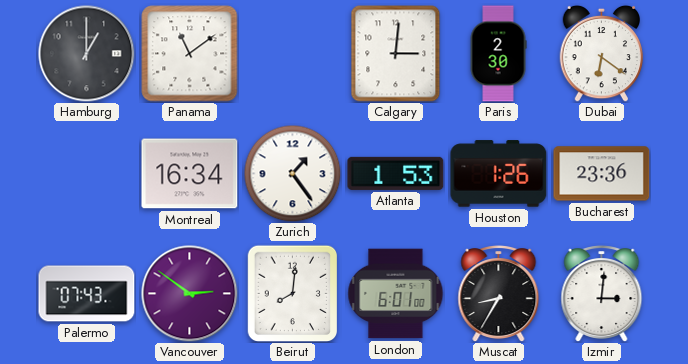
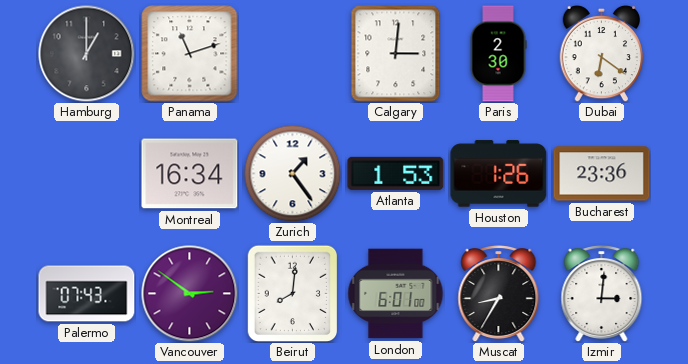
Panama: 11:09 -> 11:12 (190, 54)
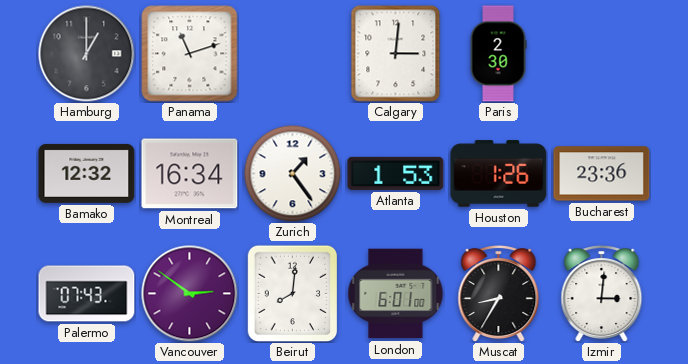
Dubai: 6:21 -> none (602, 53)
Bamako: none -> 12:32 (87, 173)
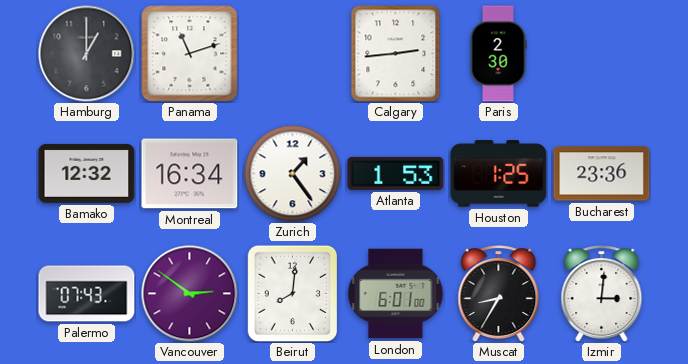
Calgary: 3:01 -> 2:44 (396, 54)
Houston: 1:26 -> 1:25 (499, 174)
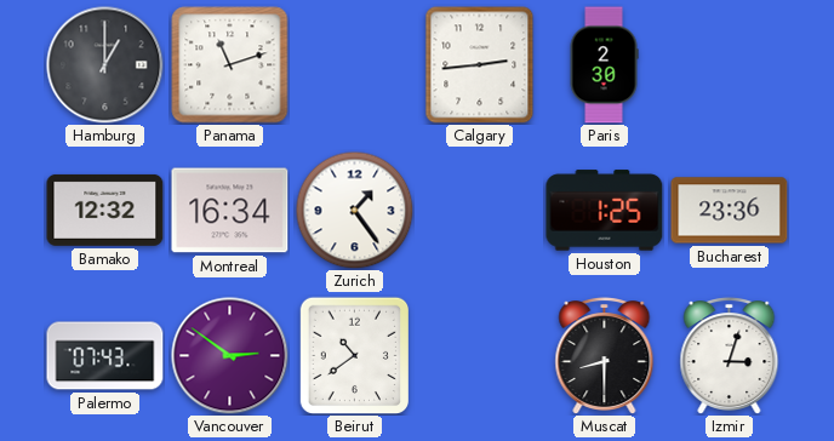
Atlanta: 1:53 -> none (396, 173)
Beirut: 8:01 -> 10:39 (355, 355)
London: 6:01 -> none (396, 294)
Muscat: 8:35 -> 8:30 (605, 356)
Izmir: 3:01 -> 3:03 (730, 356)
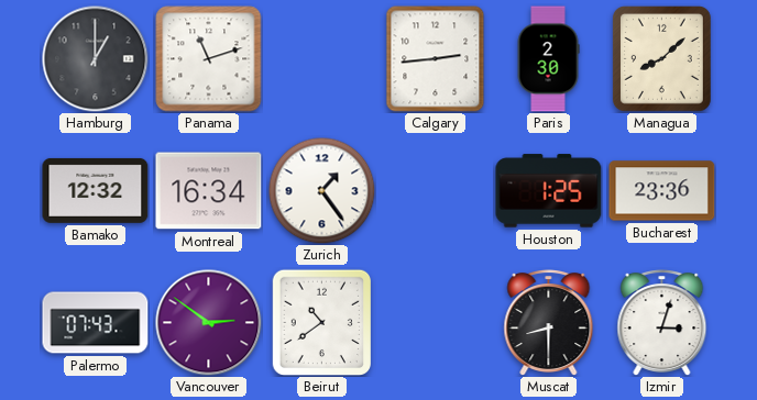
Managua: none -> 8:08 (661, 58)
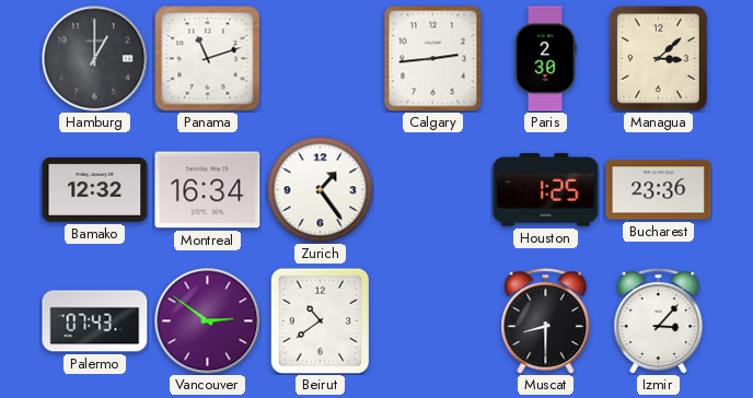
Managua: 8:08 -> 3:08 (658, 58)
Izmir: 3:03 -> 3:07 (659, 321)
